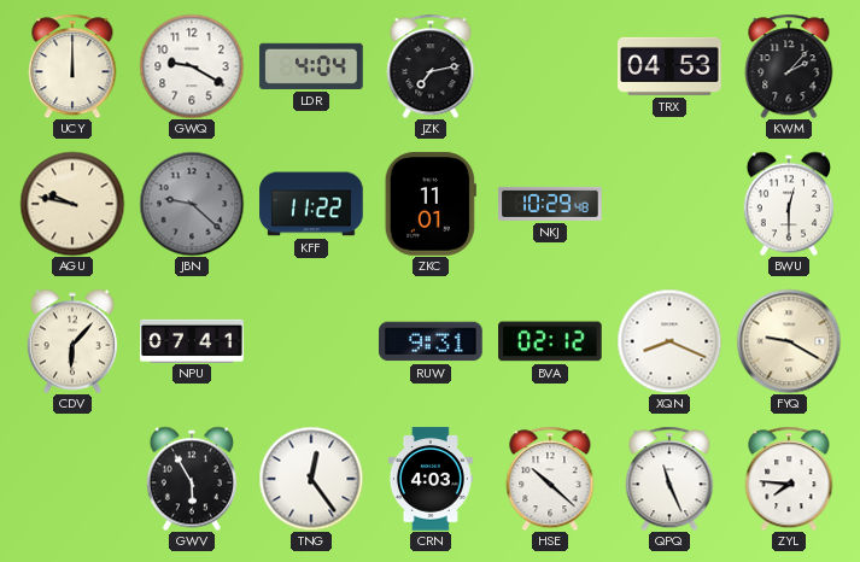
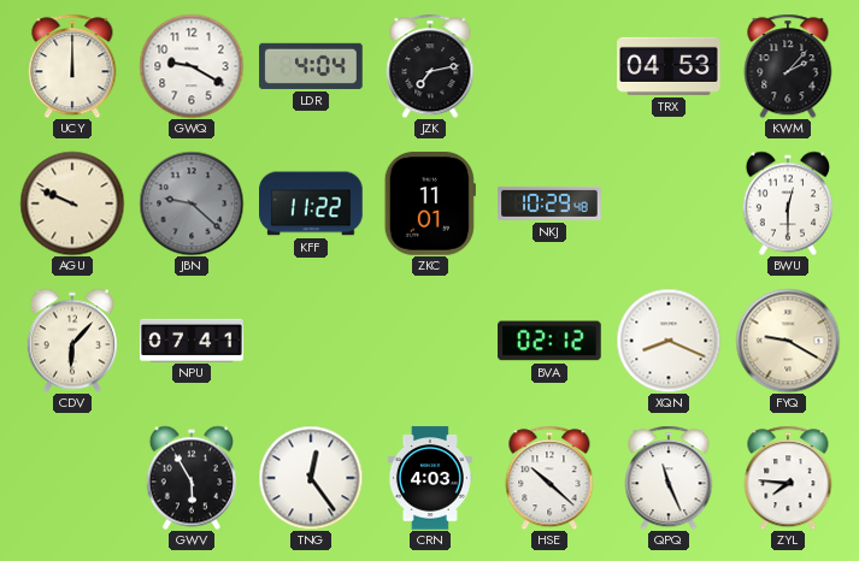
AGU: 9:47 -> 9:49 (72, 203)
RUW: 9:31 -> none (431, 341)
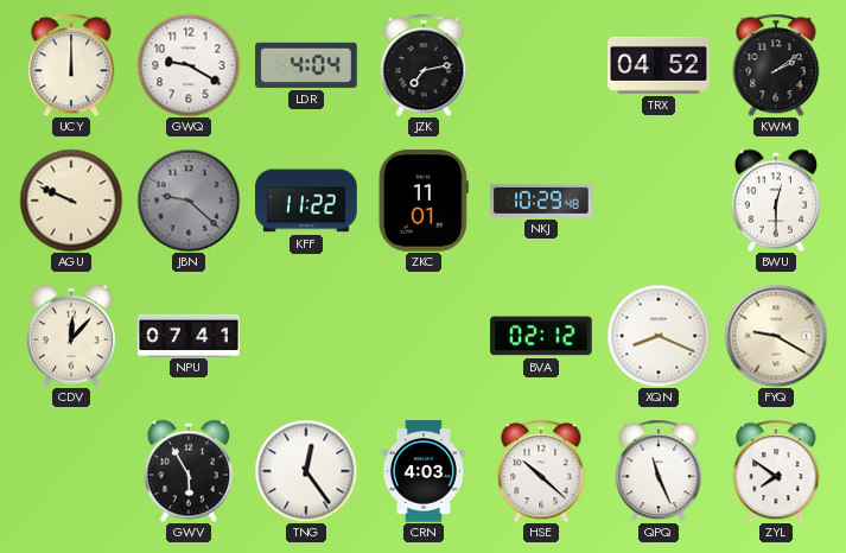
TRX: 04:53 -> 04:52 (659, 65)
KWM: 2:07 -> 2:09 (776, 65)
CDV: 6:07 -> 12:07 (71, 336)
ZYL: 7:46 -> 7:51 (776, 471)
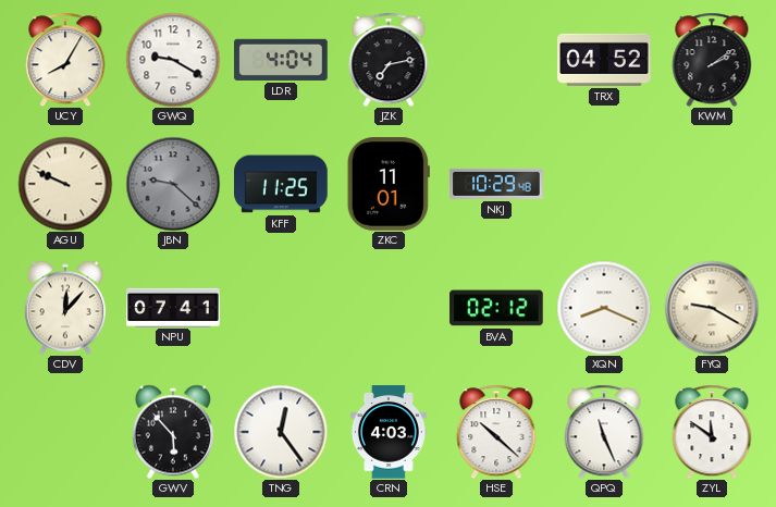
UCY: 12:00 -> 8:05 (65, 60)
KFF: 11:22 -> 11:25 (281, 184)
BWU: 12:30 -> none (776, 201)
GWV: 5:55 -> 5:53 (173, 432)
ZYL: 7:51 -> 11:51 (712, 432)
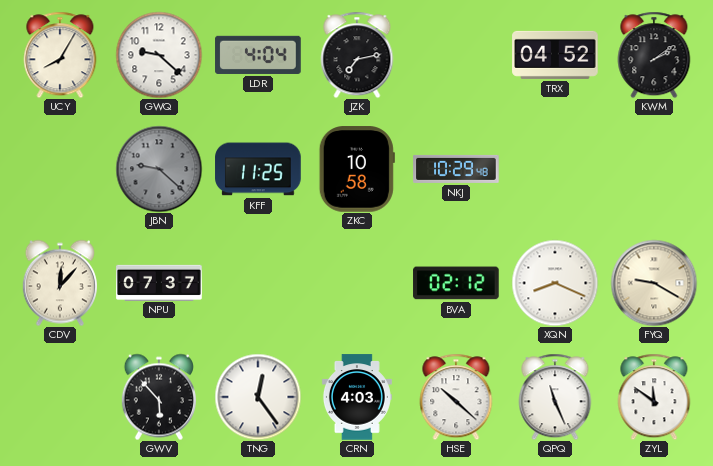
GWQ: 9:20 -> 9:22 (159, 55)
AGU: 9:49 -> none (65, 184)
ZKC: 11:01 -> 10:58 (357, 169)
NPU: 07:41 -> 07:37 (159, 282)
